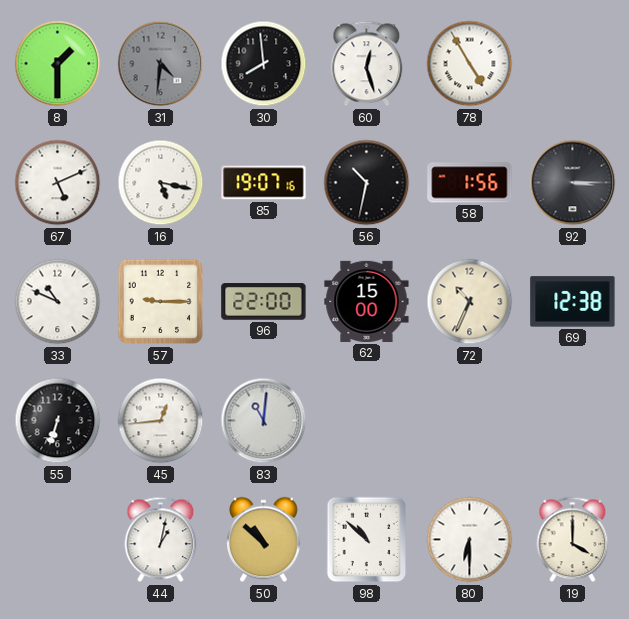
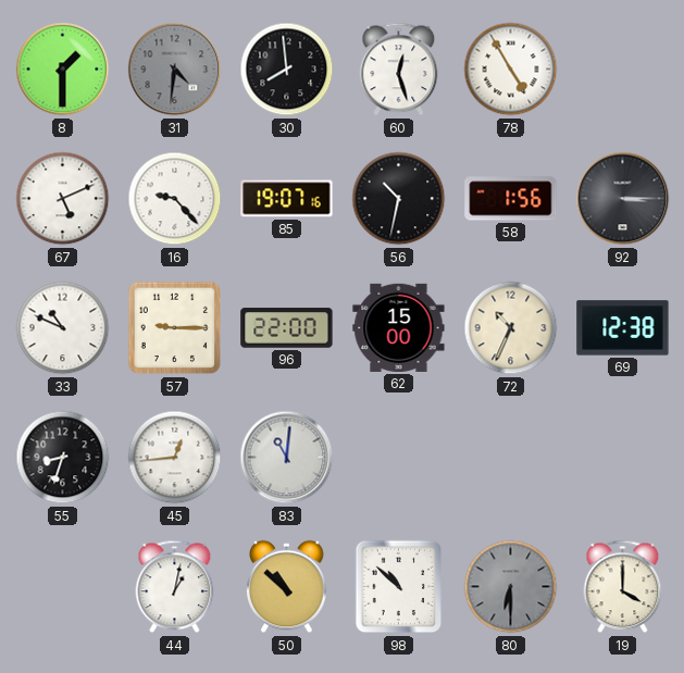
16: 5:17 -> 9:23 (175, 199)
55: 6:33 -> 8:33 (63, 458)
80 dial: white -> grey (511, 587)
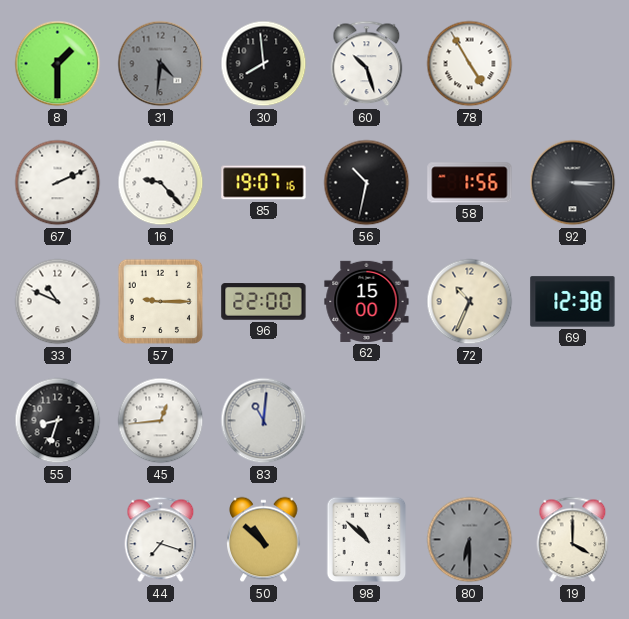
60: 12:27 -> 10:27 (367, 64)
67: 5:11 -> 2:11 (58, 183)
44: 1:02 -> 7:18 (161, 540)
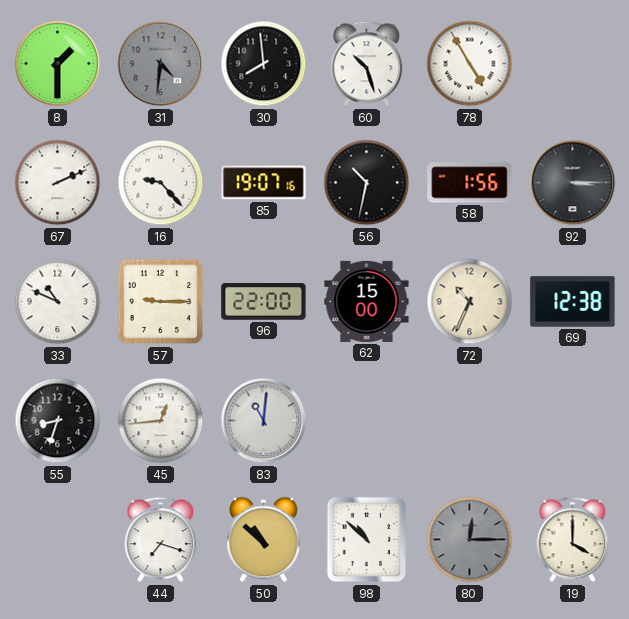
80: 6:30 -> 12:15 (470, 540)
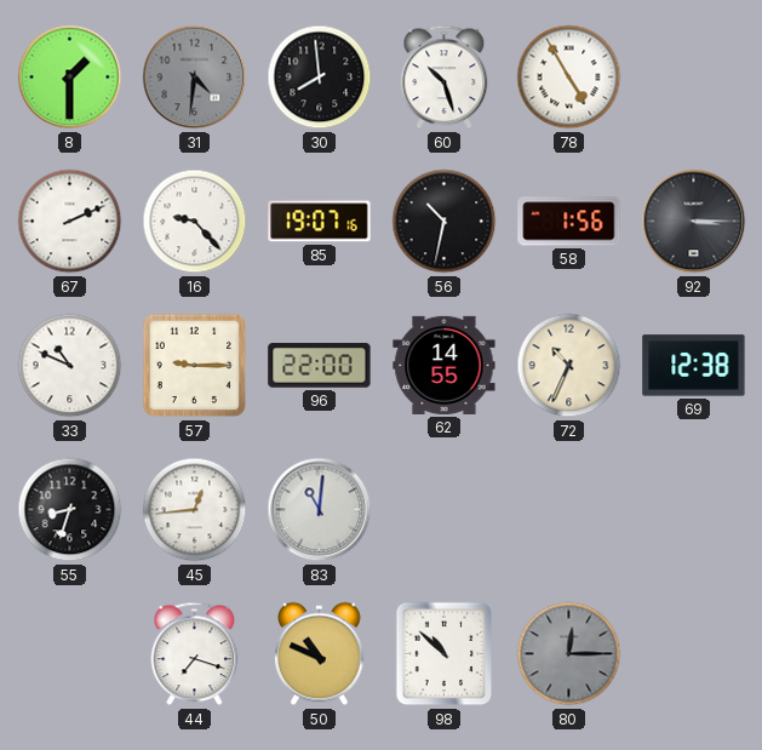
62: 15:00 -> 14:55 (445, 365)
50: 10:52 -> 10:49 (320, 654)
19: 4:00 -> none (573, 540)
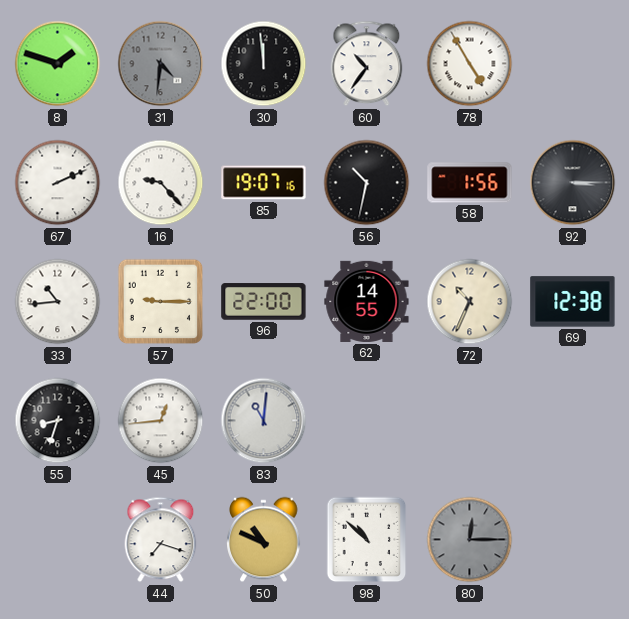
8: 1:30 -> 1:48 (58, 64)
30: 7:59 -> 11:59 (264, 64)
60: 10:27 -> 10:36 (367, 64)
33: 10:49 -> 10:44 (58, 302)
